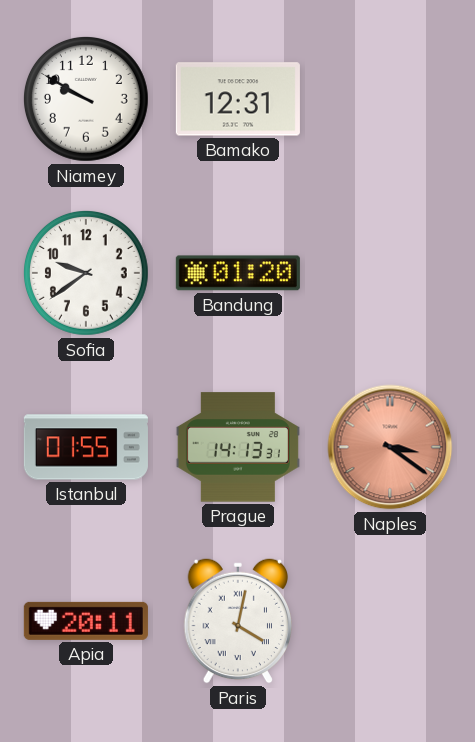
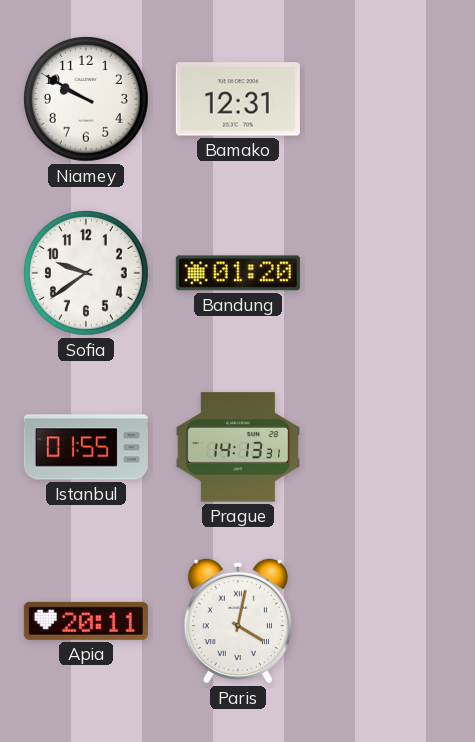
Naples: 3:21 -> none (390, 447)
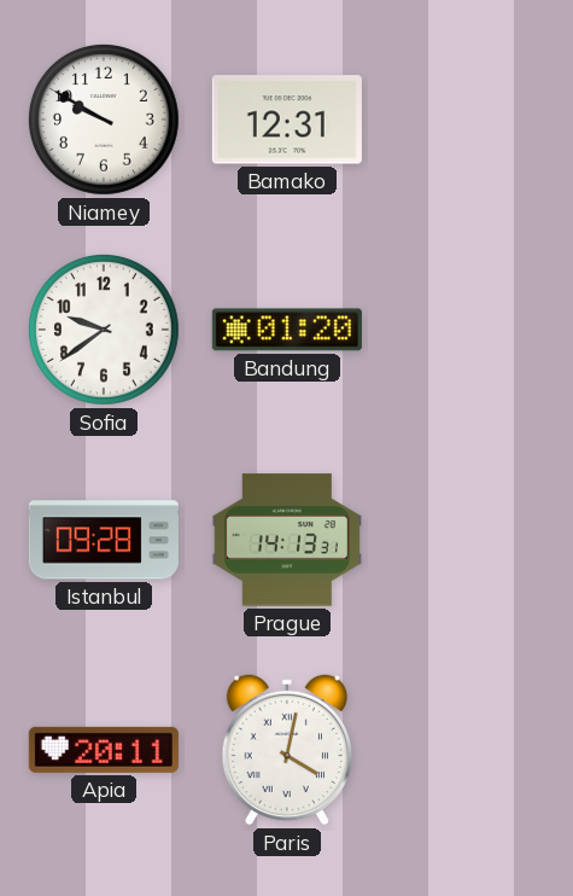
Istanbul: 01:55 -> 09:28 (104, 540)
